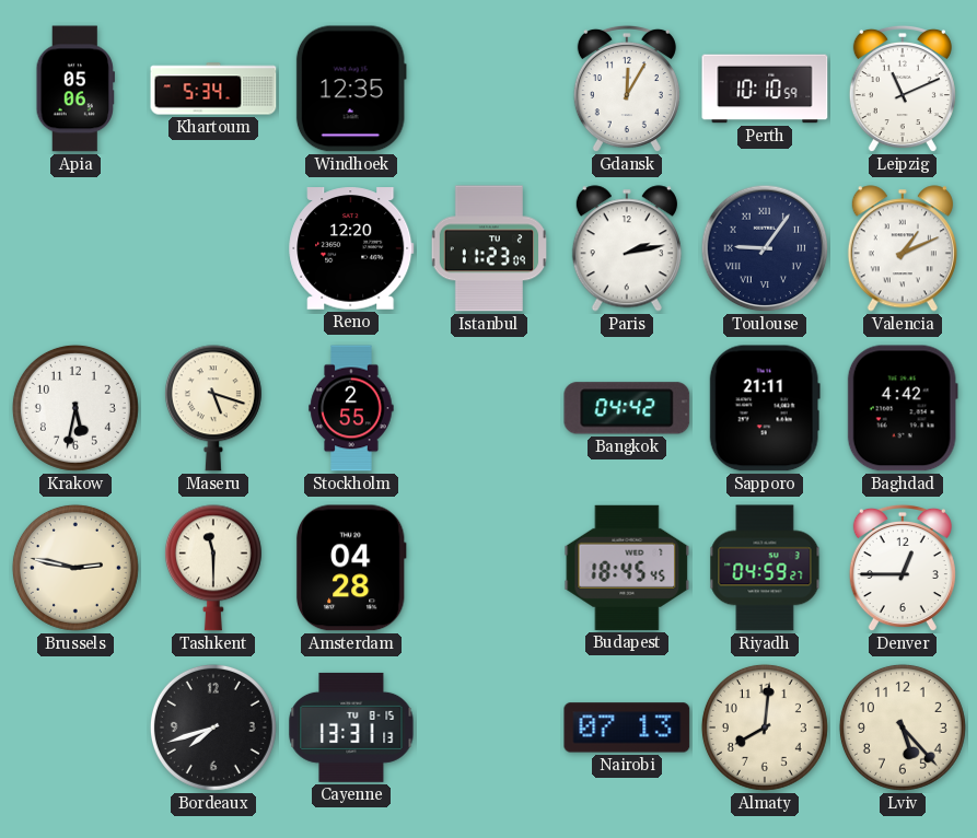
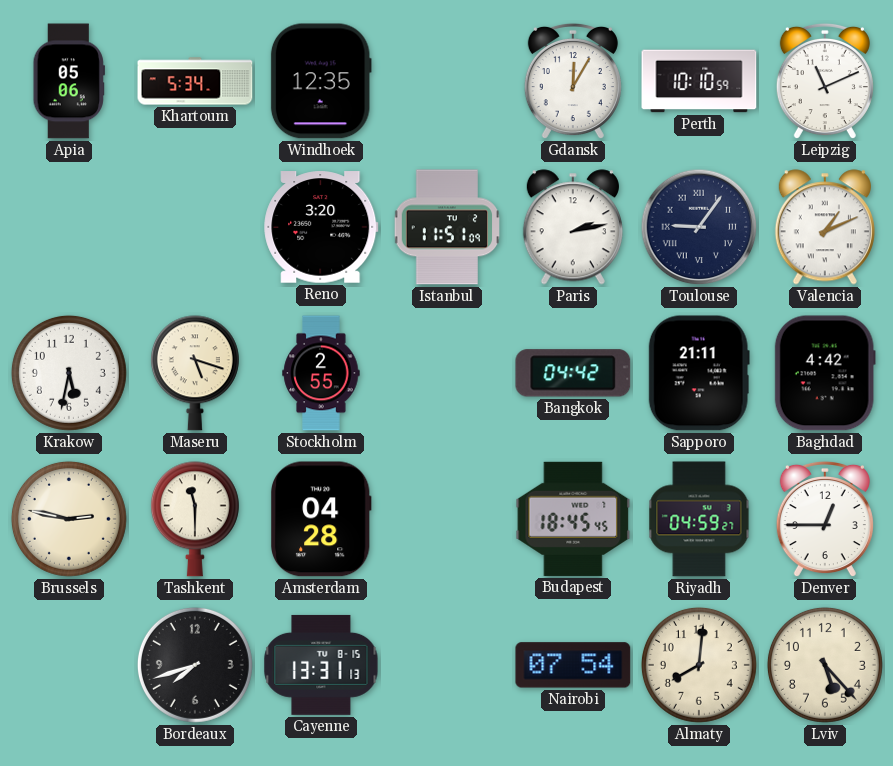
Reno: 12:20 -> 3:20 (321, 227)
Istanbul: 11:23 -> 11:51 (447, 227)
Nairobi: 07:13 -> 07:54 (573, 665)
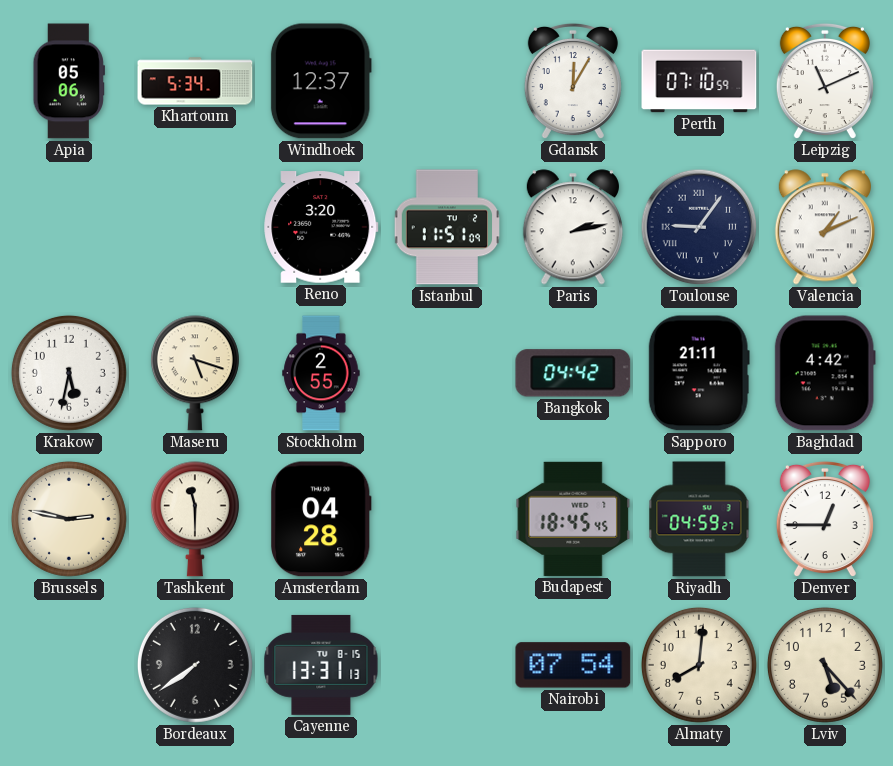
Windhoek: 12:35 -> 12:37 (321, 81)
Perth: 10:10 -> 07:10 (699, 81)
Bordeaux: 7:42 -> 7:39 (195, 665)
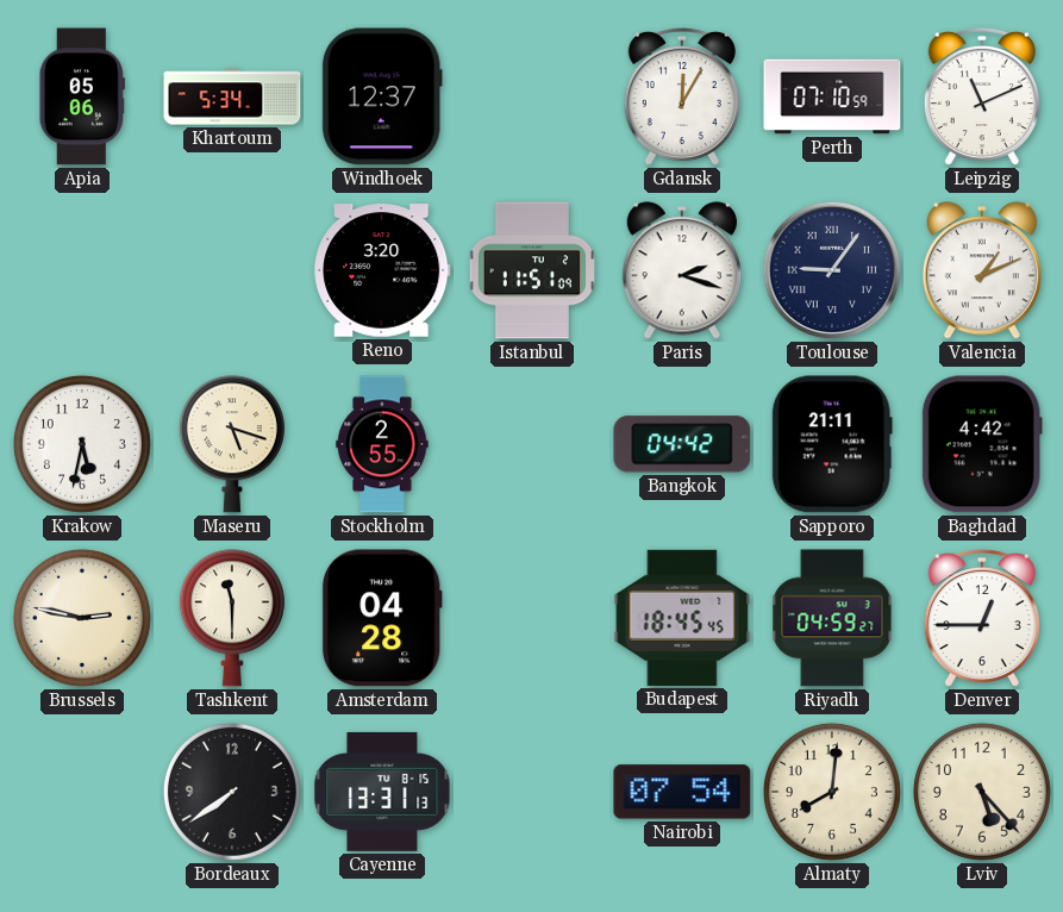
Paris: 2:13 -> 2:18 (682, 270)
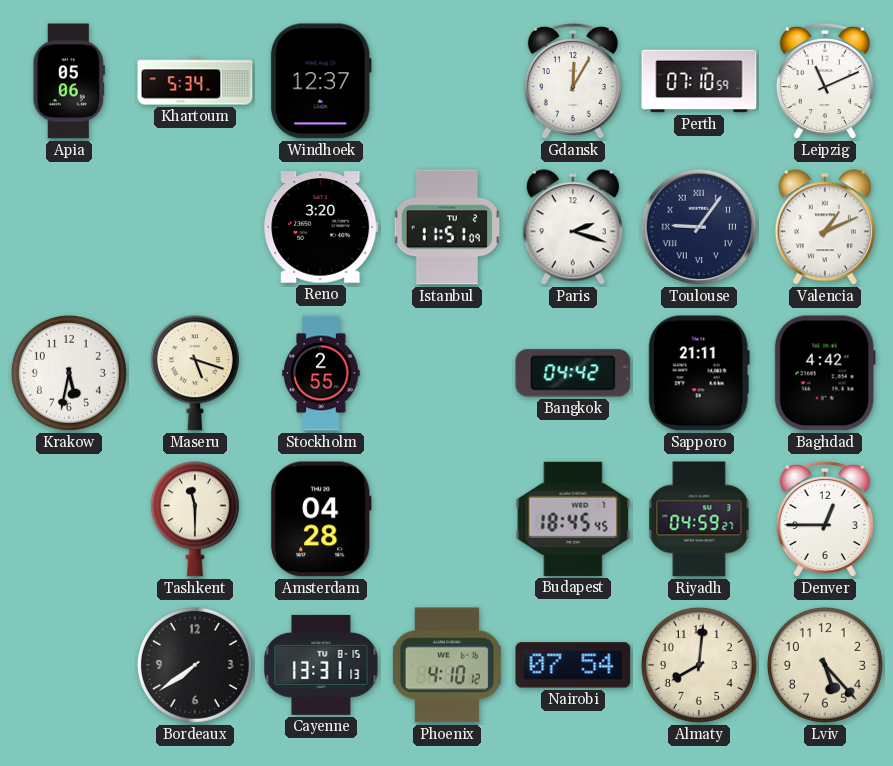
Brussels: 2:47 -> none (82, 618)
Phoenix: none -> 4:10 (447, 665)
